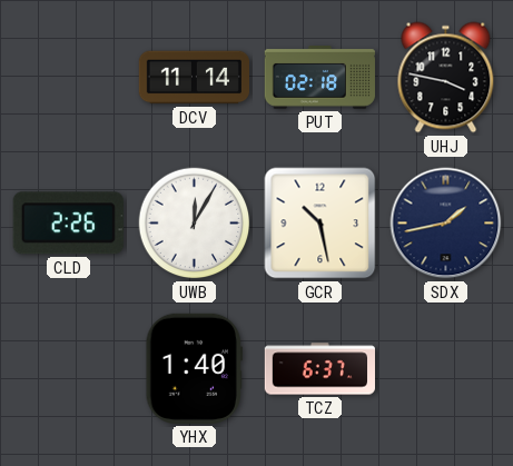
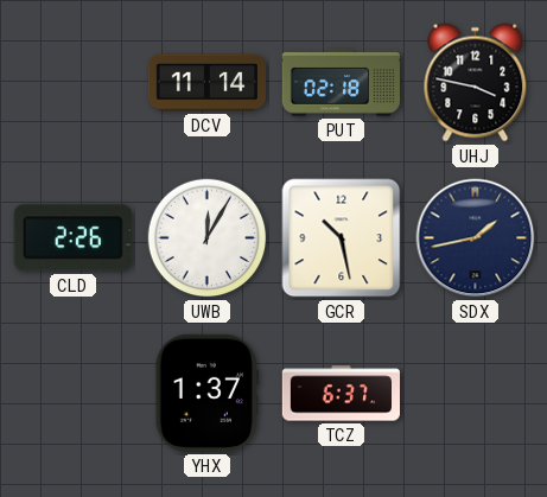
YHX: 1:40 -> 1:37 (206, 393)
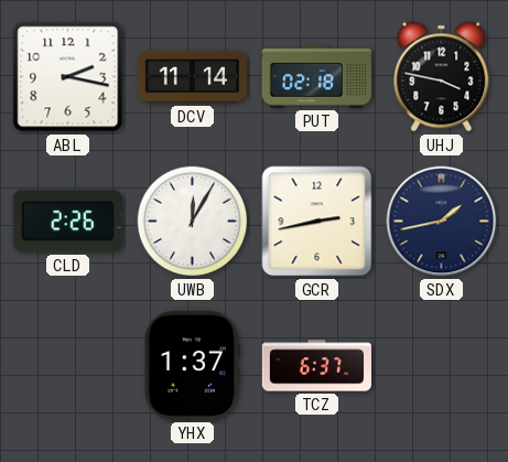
ABL: none -> 2:17 (68, 77)
GCR: 10:28 -> 2:43 (317, 222)
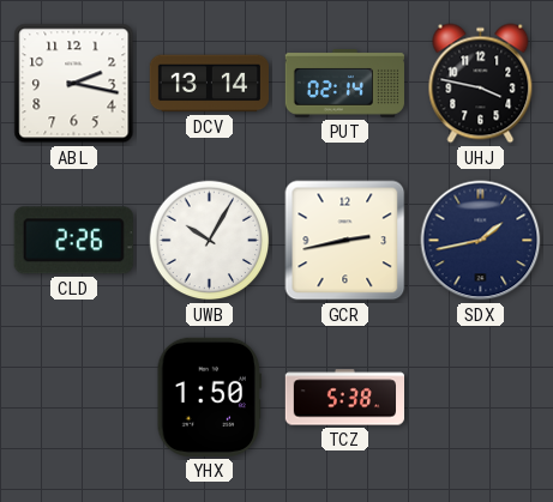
DCV: 11:14 -> 13:14 (209, 84)
PUT: 02:18 -> 02:14 (344, 84)
UWB: 12:05 -> 10:05 (210, 241)
YHX: 1:37 -> 1:50 (209, 397)
TCZ: 6:37 -> 5:38 (344, 398)
